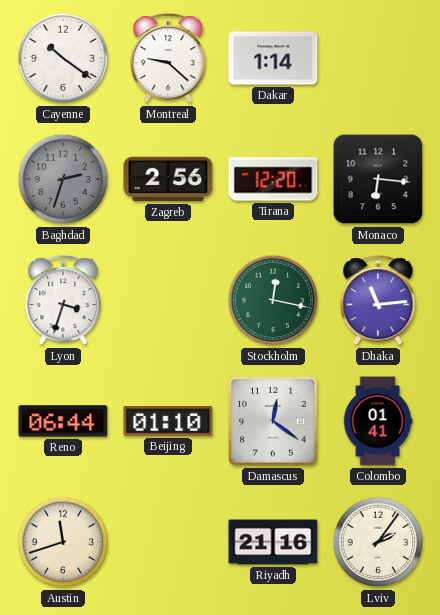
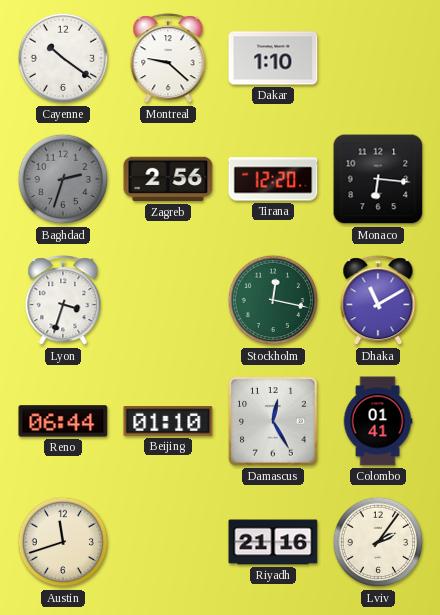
Dakar: 1:14 -> 1:10 (273, 58)
Dhaka: 11:14 -> 11:10 (378, 301)
Damascus: 12:21 -> 12:25 (273, 421)
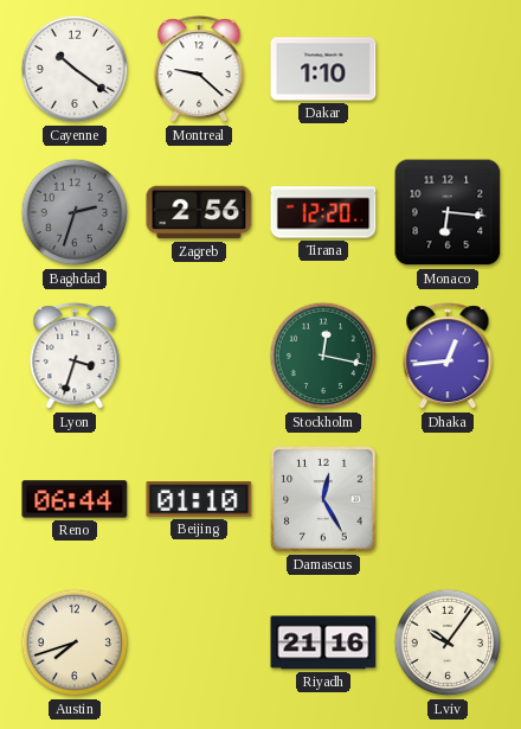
Dhaka: 11:10 -> 12:44 (448, 357)
Colombo: 01:41 -> none (378, 421)
Austin: 11:42 -> 7:42 (75, 642)
Lviv: 2:06 -> 10:06 (448, 642)
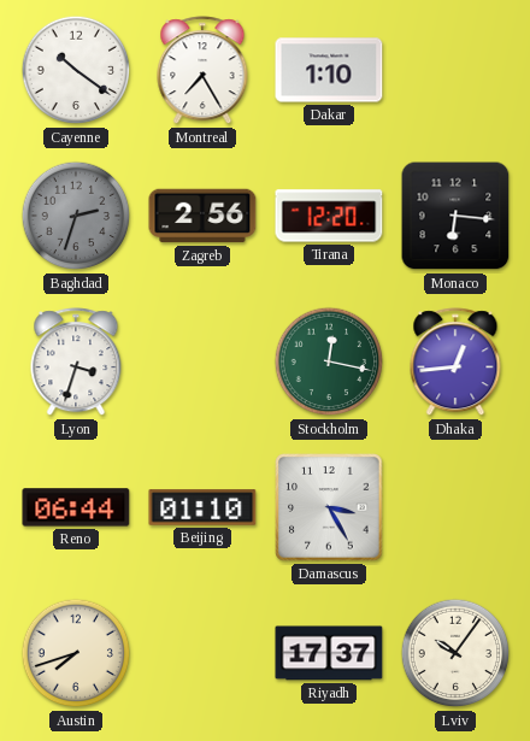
Montreal: 9:22 -> 7:25 (202, 71)
Damascus: 12:25 -> 3:25 (329, 507)
Riyadh: 21:16 -> 17:37 (329, 653)
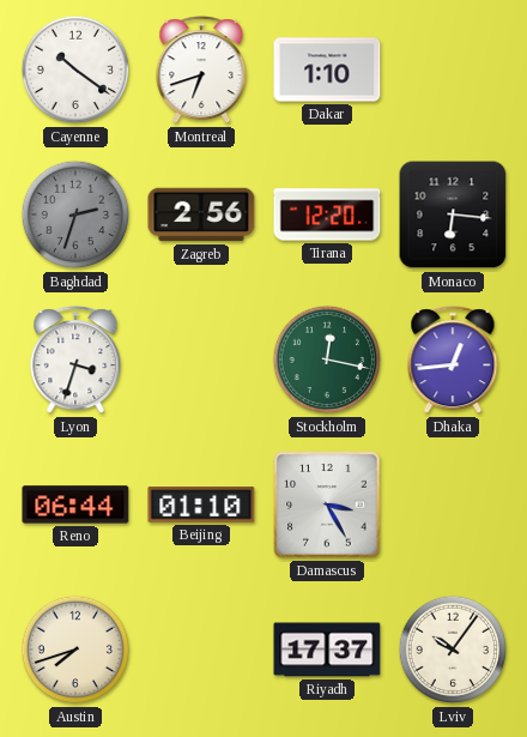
Montreal: 7:25 -> 6:42 (201, 71)
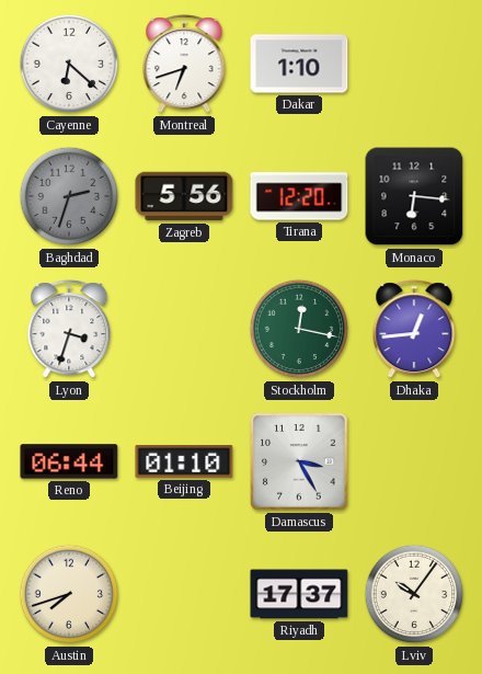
Cayenne: 10:21 -> 6:22 (69, 64)
Zagreb: 2:56 -> 5:56 (184, 196)
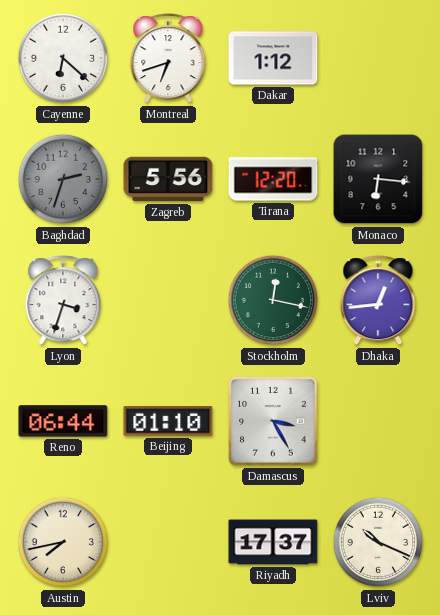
Dakar: 1:10 -> 1:12 (273, 58)
Austin: 7:42 -> 7:43 (63, 542)
Lviv: 10:06 -> 10:19 (378, 542)
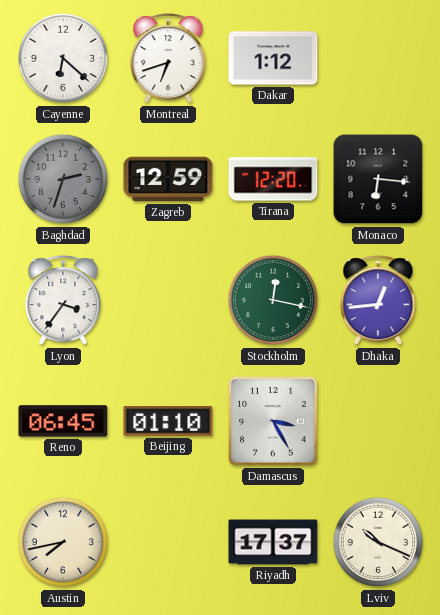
Zagreb: 5:56 -> 12:59 (168, 179)
Lyon: 3:33 -> 3:36 (63, 301)
Reno: 06:44 -> 06:45 (63, 421)
